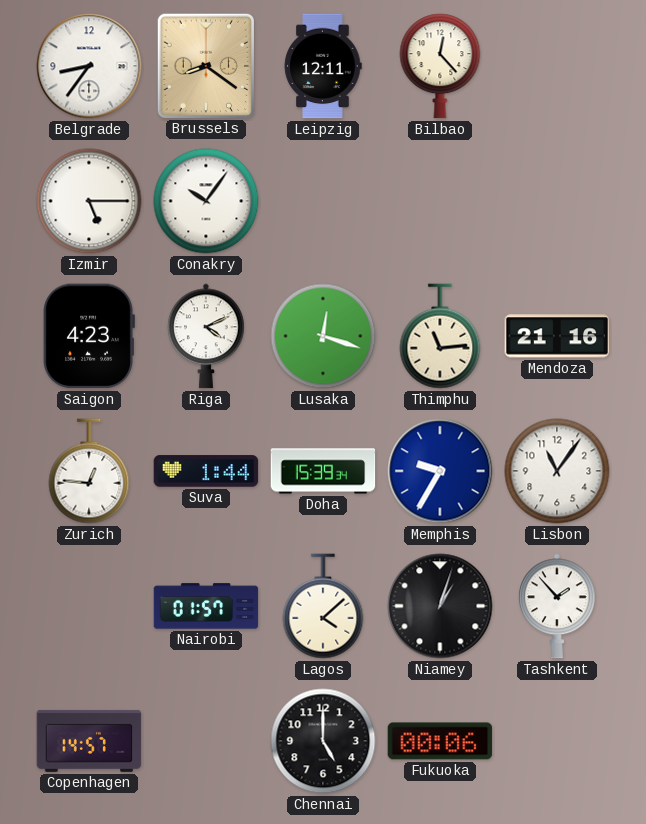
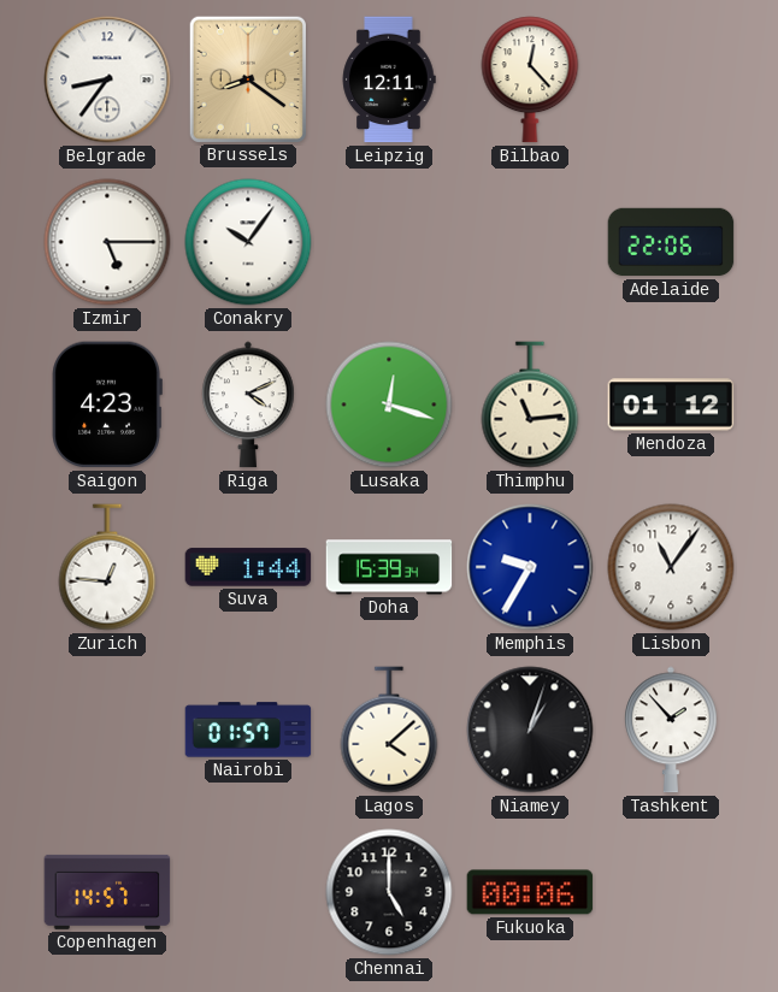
Adelaide: none -> 22:06 (671, 242)
Mendoza: 21:16 -> 01:12 (671, 405)
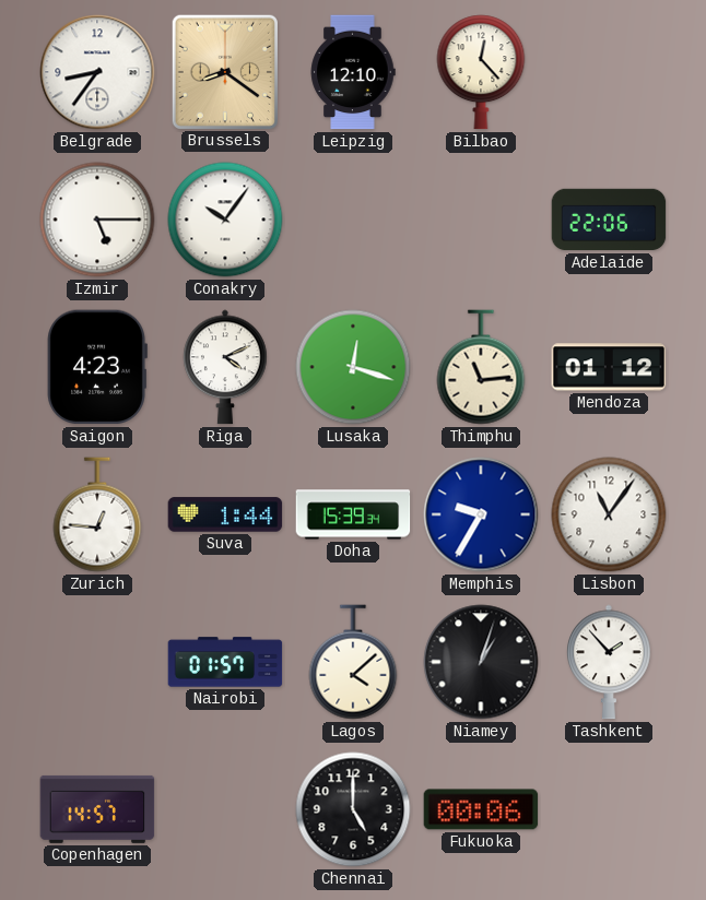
Leipzig: 12:11 -> 12:10 (353, 72)
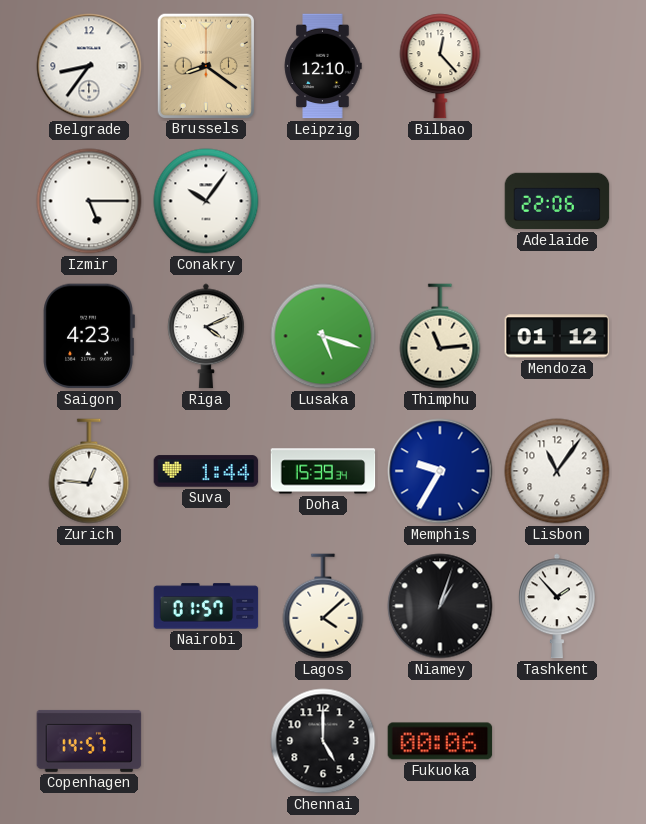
Lusaka: 12:18 -> 5:18 (323, 336)
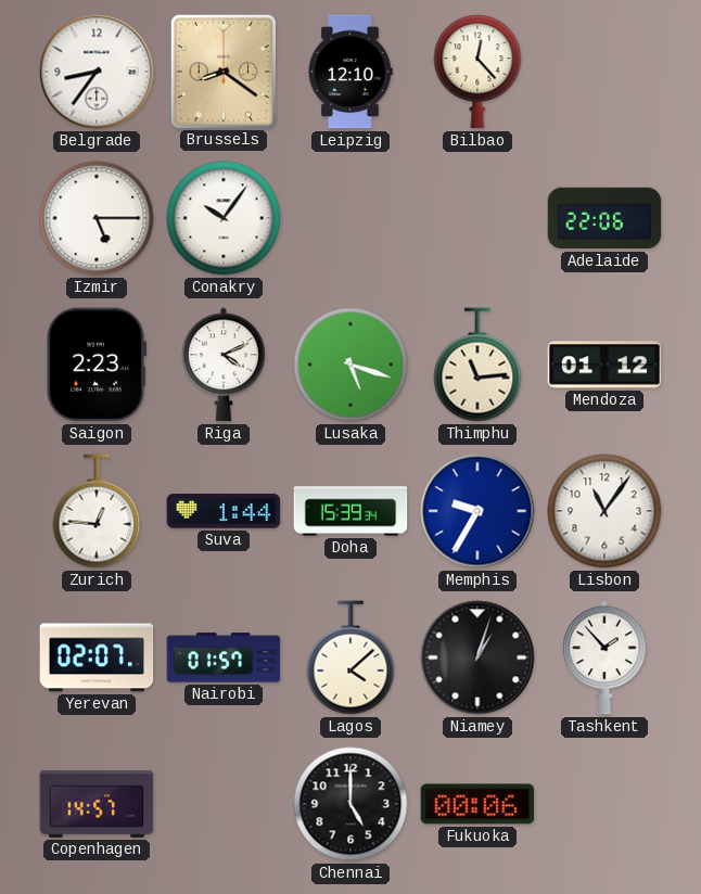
Saigon: 4:23 -> 2:23 (97, 365)
Yerevan: none -> 02:07 (97, 657)
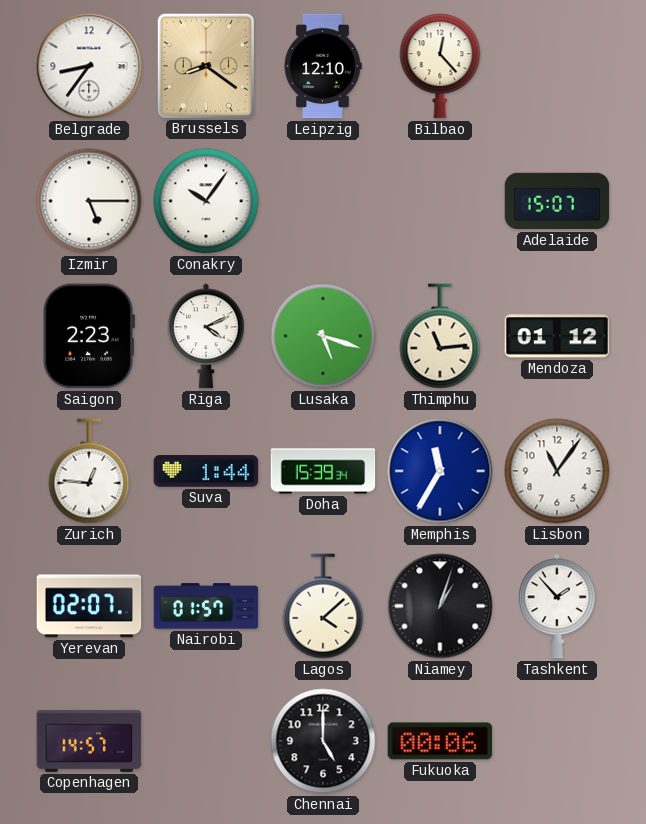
Adelaide: 22:06 -> 15:07 (557, 201)
Memphis: 9:35 -> 11:35 (440, 471)
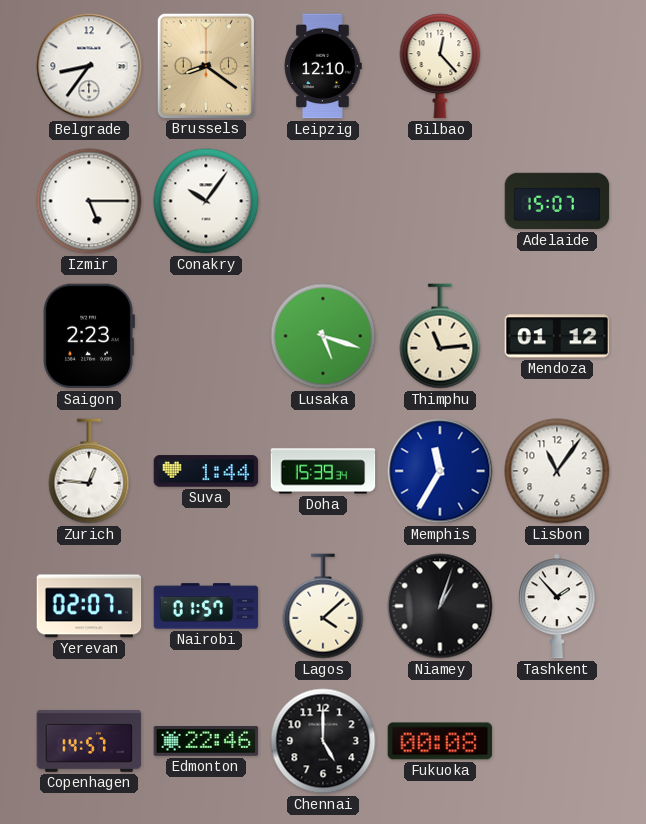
Riga: 4:11 -> none (206, 336)
Edmonton: none -> 22:46 (206, 741)
Fukuoka: 00:06 -> 00:08 (440, 741)
